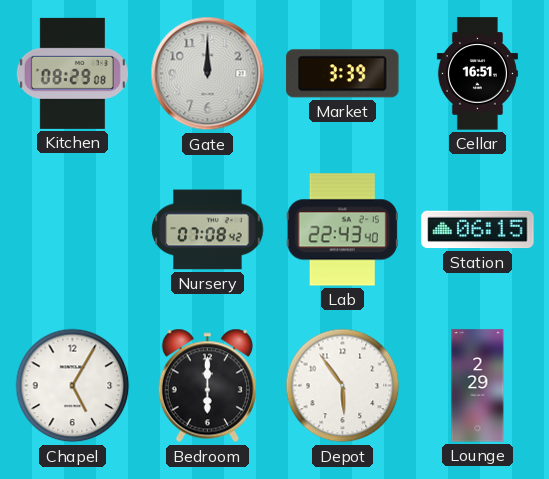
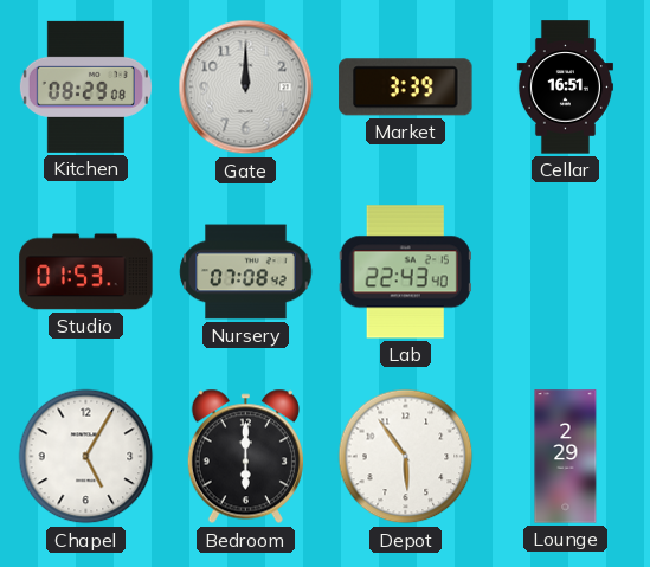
Studio: none -> 01:53 (86, 272)
Station: 06:15 -> none (478, 230)
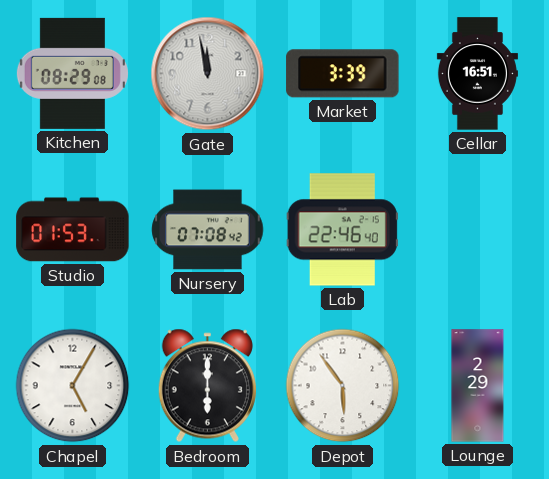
Gate: 12:00 -> 11:58 (208, 74)
Lab: 22:43 -> 22:46 (342, 230)
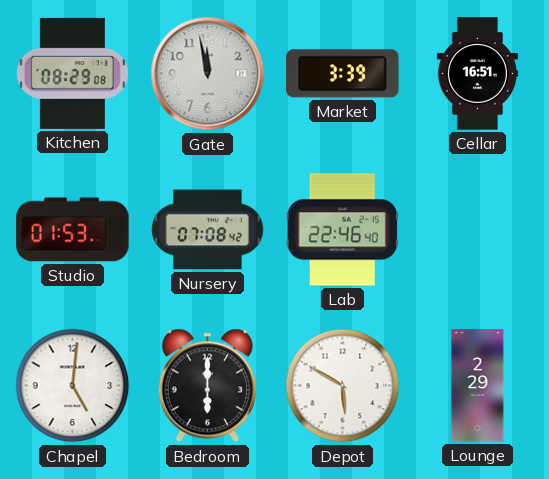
Chapel: 5:05 -> 5:01 (73, 386)
Depot: 5:54 -> 5:50 (343, 386)
